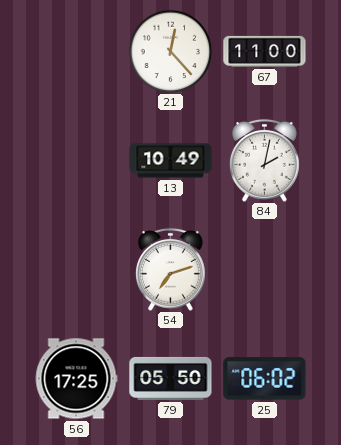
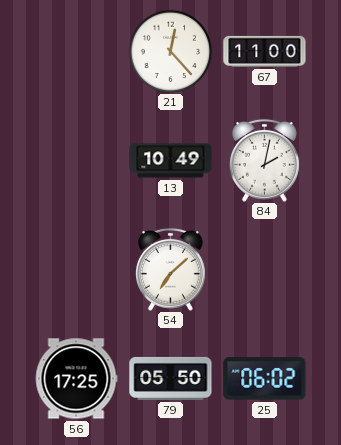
54: 7:12 -> 7:08 (170, 269)
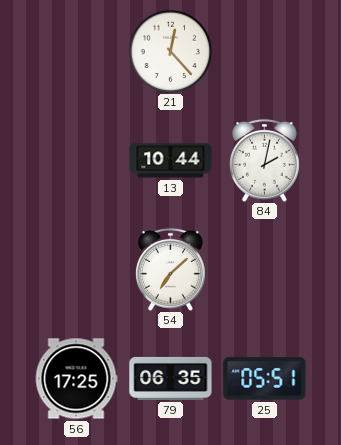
67: 11:00 -> none (265, 51)
13: 10:49 -> 10:44 (171, 161)
79: 05:50 -> 06:35 (171, 378)
25: 06:02 -> 05:51 (265, 379)
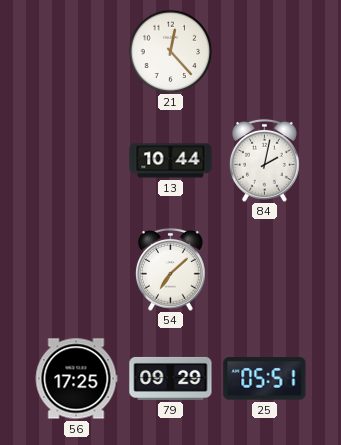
79: 06:35 -> 09:29 (171, 378)
